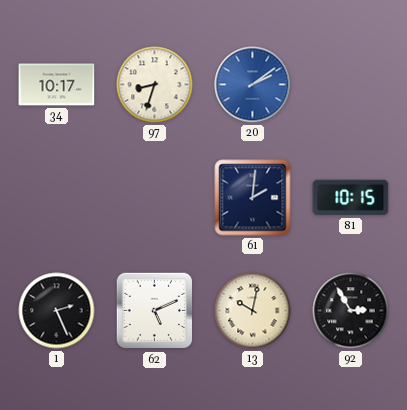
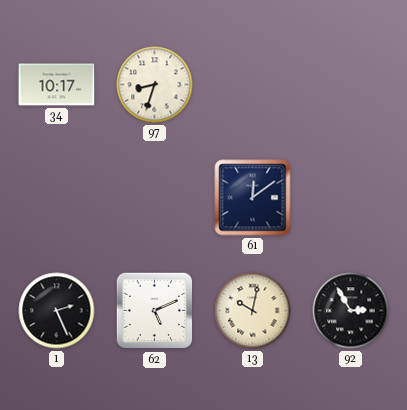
20: 2:09 -> none (253, 85)
61: 2:01 -> 12:09 (253, 198)
81: 10:15 -> none (351, 198)
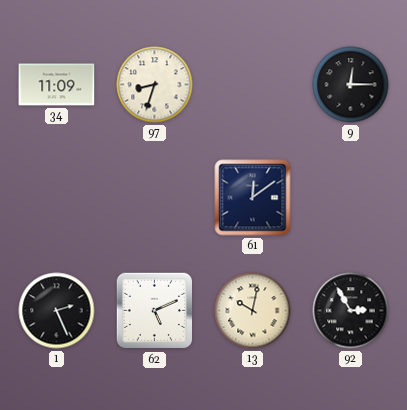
34: 10:17 -> 11:09 (57, 85)
9: none -> 12:15 (351, 85)
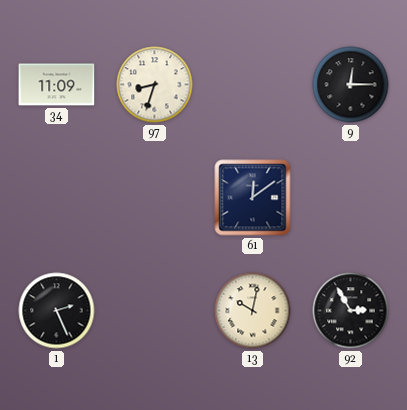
62: 5:11 -> none (155, 311)
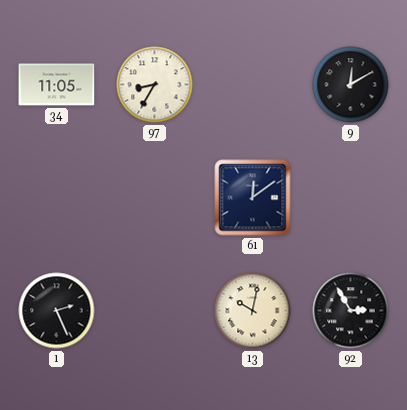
34: 11:09 -> 11:05 (57, 85)
97: 8:33 -> 8:35 (155, 85)
9: 12:15 -> 12:10 (351, 85)
